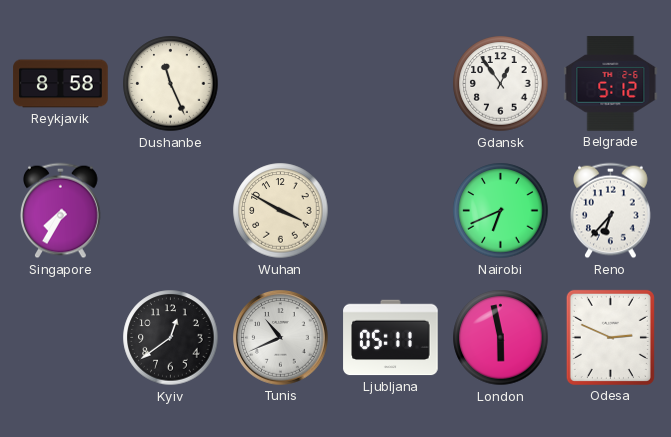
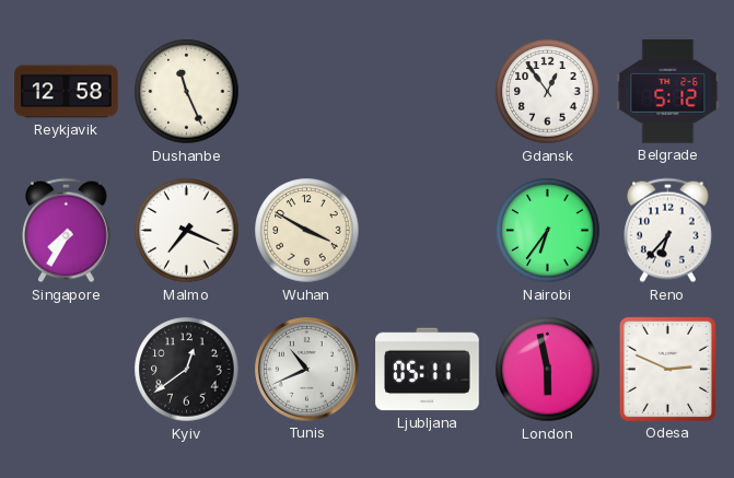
Reykjavik: 8:58 -> 12:58 (67, 92)
Malmo: none -> 7:19 (187, 231)
Nairobi: 6:41 -> 6:36 (548, 231)
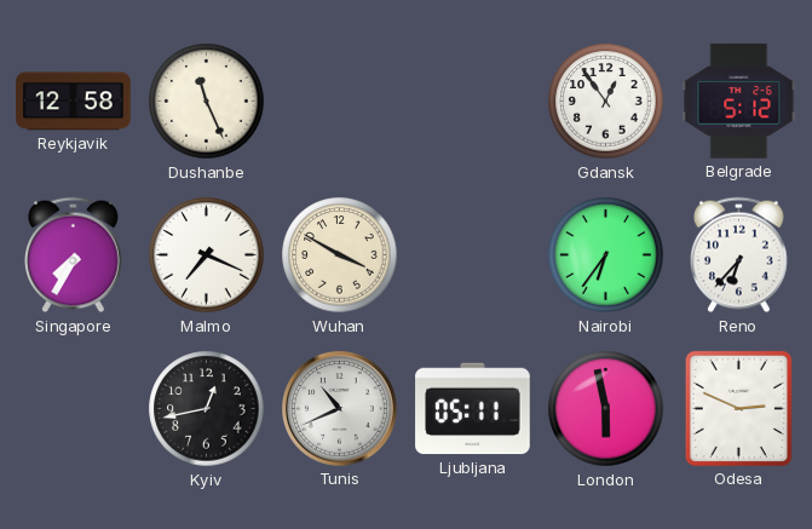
Kyiv: 12:39 -> 12:43 (207, 409)
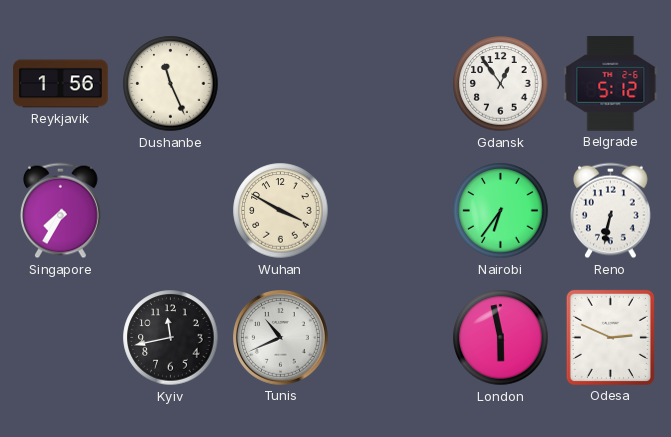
Reykjavik: 12:58 -> 1:56 (61, 84)
Malmo: 7:19 -> none (207, 255)
Reno: 6:37 -> 6:32 (611, 211)
Kyiv: 12:43 -> 11:43 (171, 338)
Ljubljana: 05:11 -> none (473, 409)
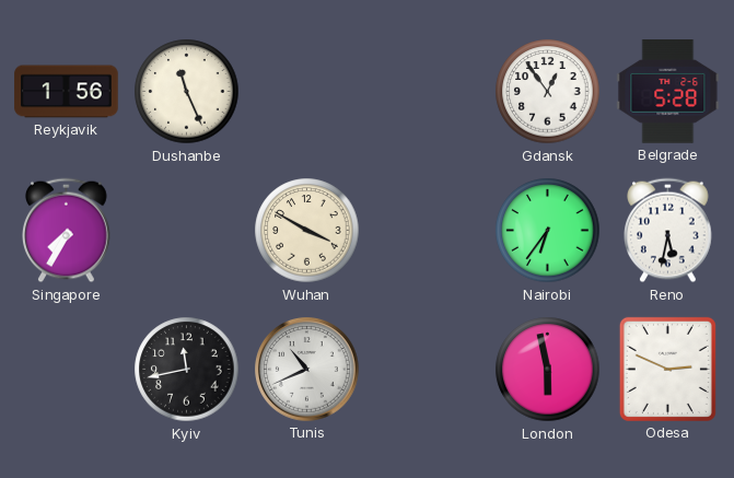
Belgrade: 5:12 -> 5:28 (668, 92)
Reno: 6:32 -> 5:32 (668, 231)
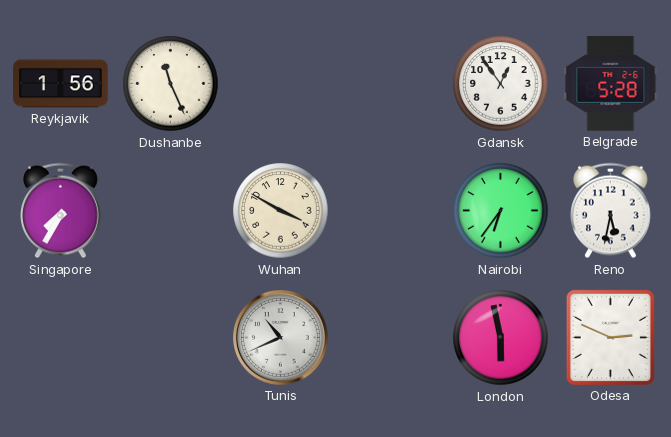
Kyiv: 11:43 -> none (187, 370)
